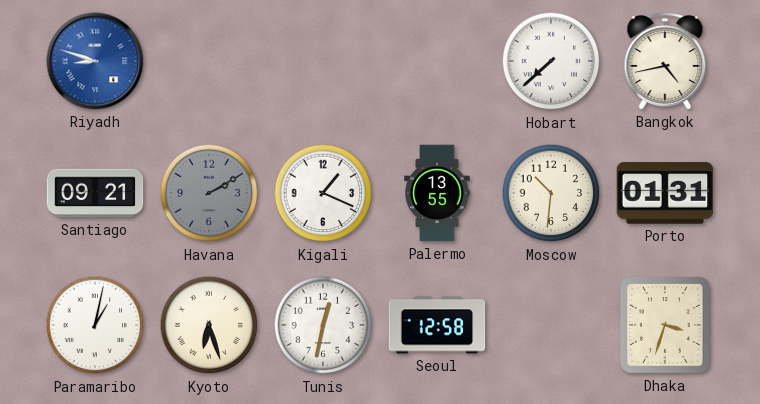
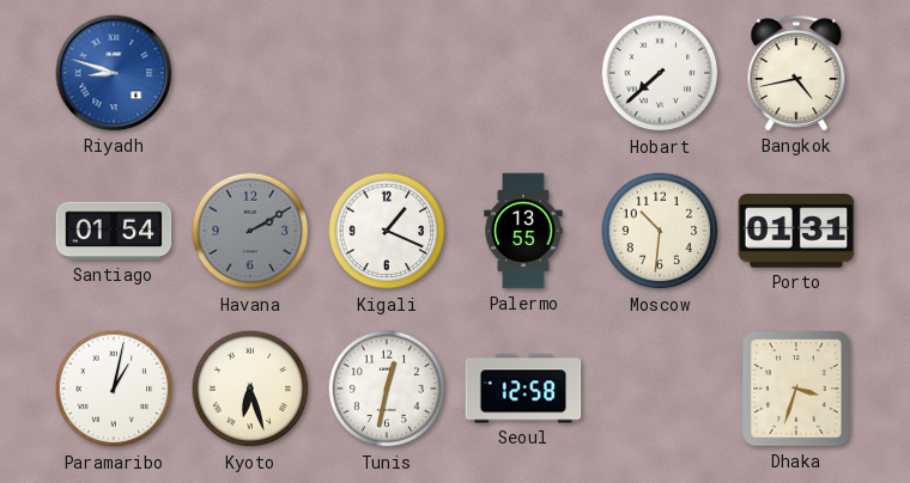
Santiago: 09:21 -> 01:54 (114, 231)
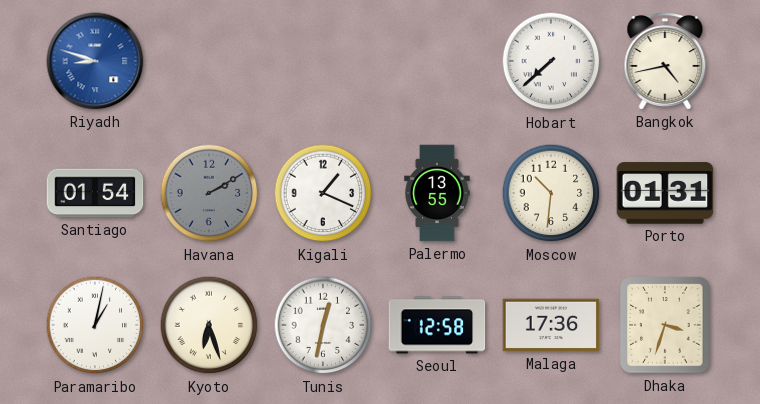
Malaga: none -> 17:36 (551, 325)
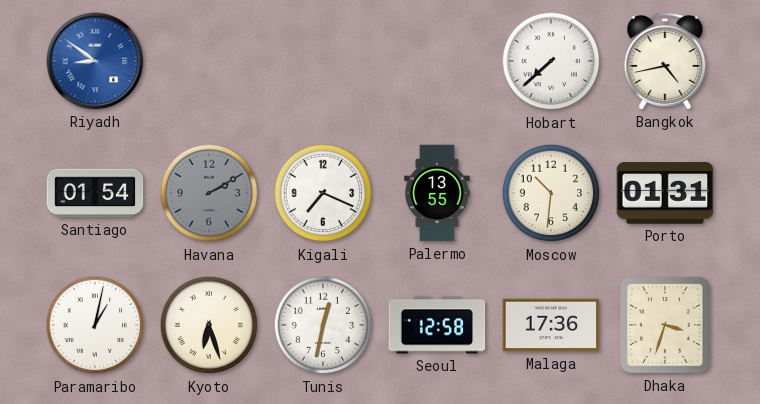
Riyadh: 8:48 -> 8:51 (95, 61)
Kigali: 1:19 -> 7:19 (323, 193)
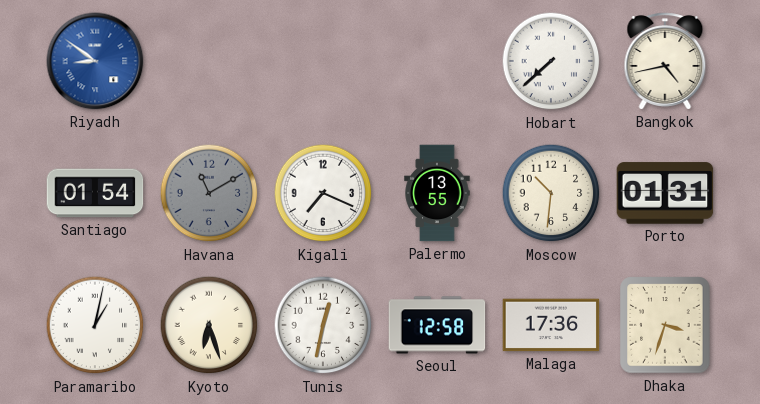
Havana: 2:10 -> 11:10 (209, 193)
